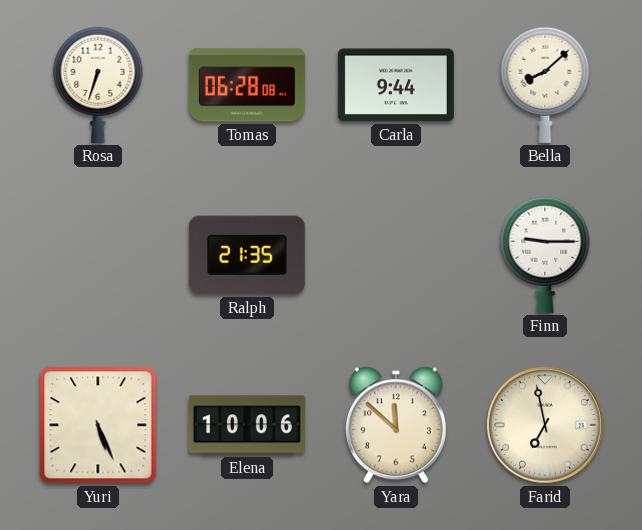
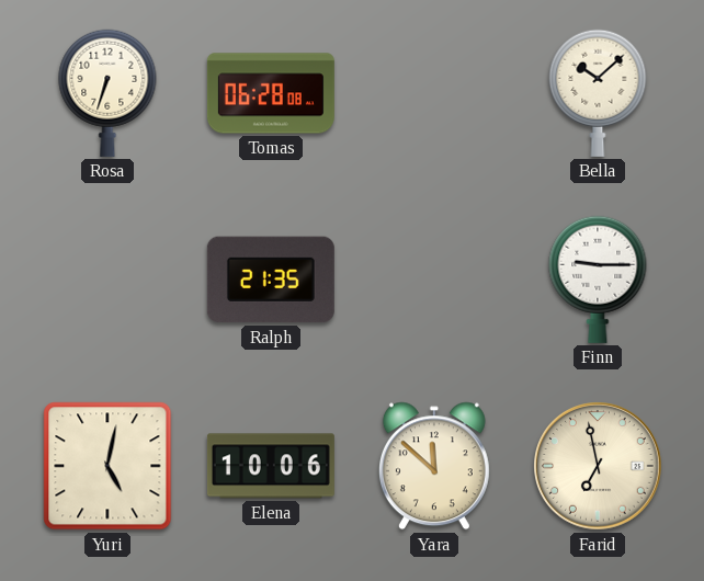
Carla: 9:44 -> none (396, 85)
Bella: 8:08 -> 10:08 (598, 93)
Yuri: 5:26 -> 5:02 (107, 466)
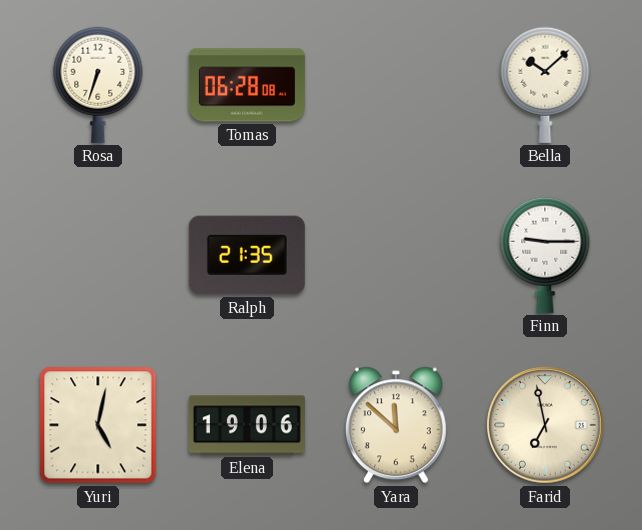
Elena: 10:06 -> 19:06 (247, 425)
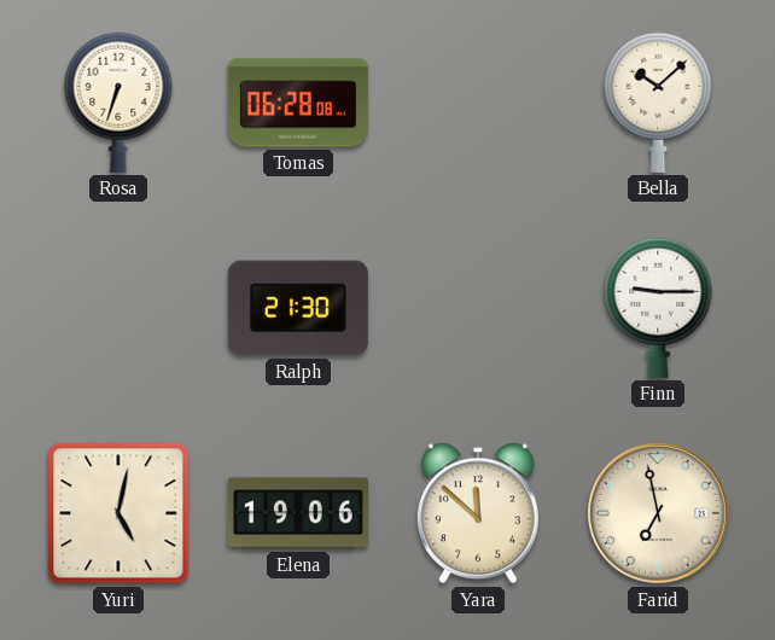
Ralph: 21:35 -> 21:30 (298, 308)
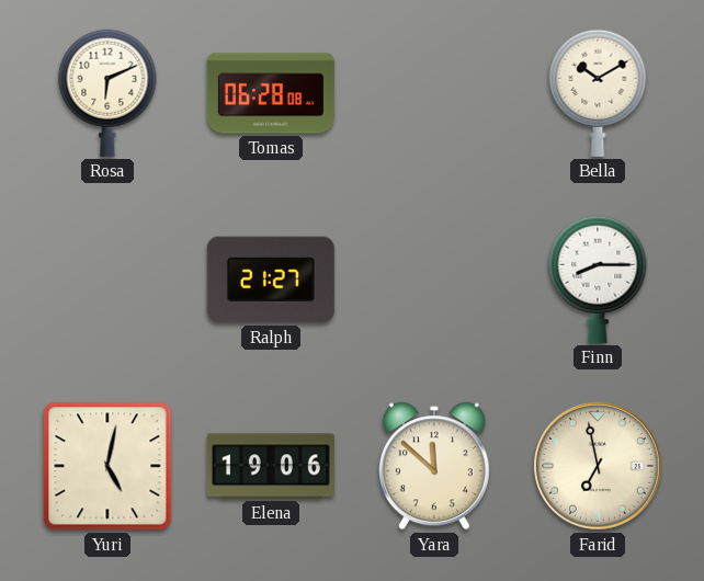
Rosa: 6:33 -> 6:11 (107, 93)
Bella: 10:08 -> 10:10 (598, 93)
Ralph: 21:30 -> 21:27 (271, 280)
Finn: 9:15 -> 8:15 (598, 280)
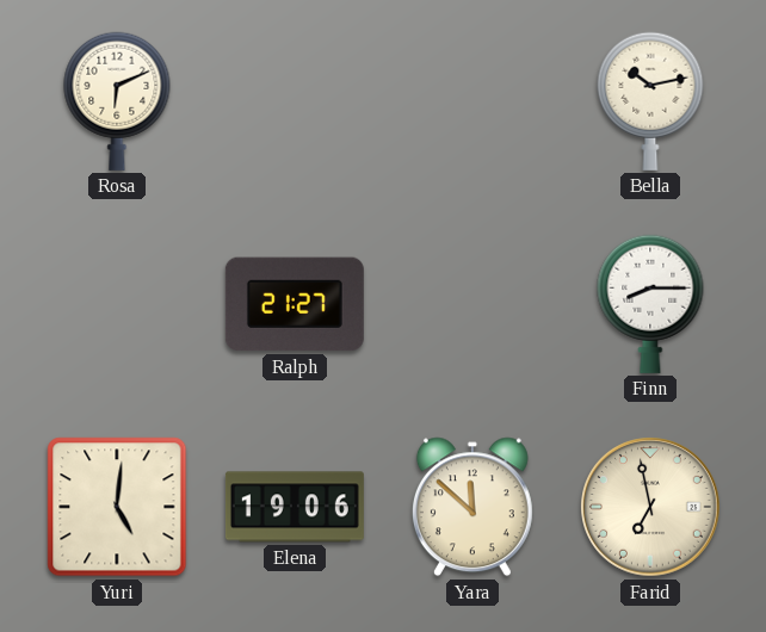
Tomas: 06:28 -> none (271, 93)
Bella: 10:10 -> 10:13 (650, 101)
Yuri: 5:02 -> 5:01 (117, 507)
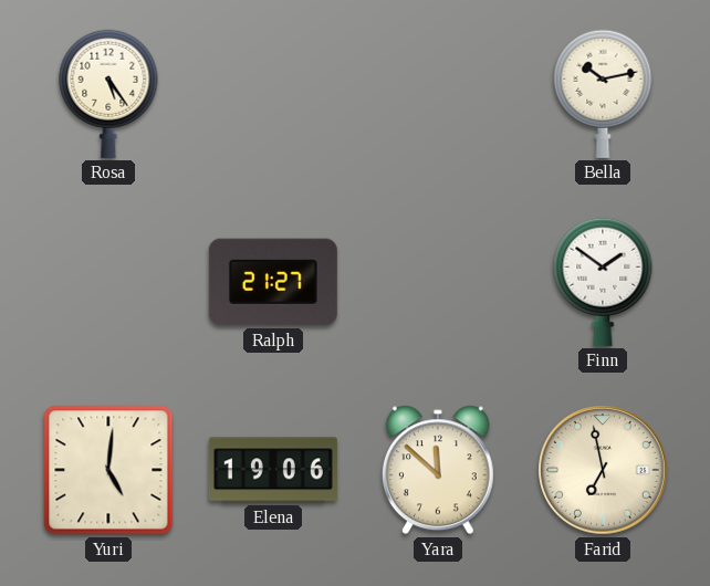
Rosa: 6:11 -> 5:24 (108, 94)
Finn: 8:15 -> 1:51 (603, 282)
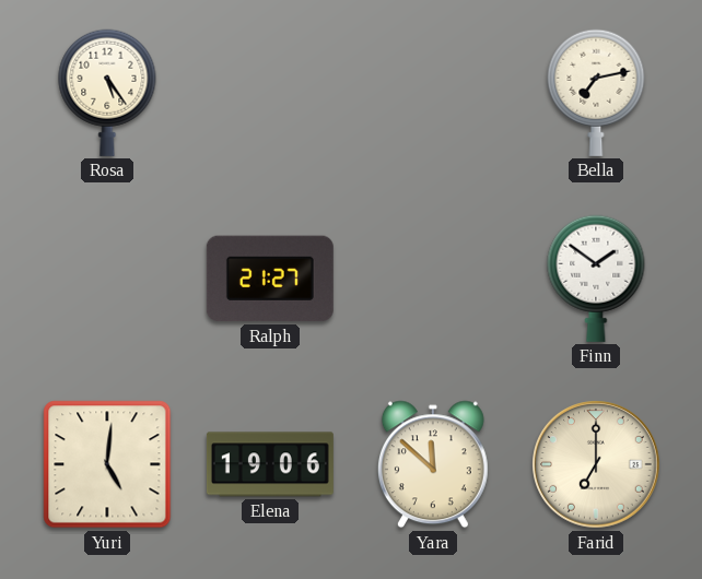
Bella: 10:13 -> 7:13 (596, 93)
Farid: 6:58 -> 7:00 (597, 465)
